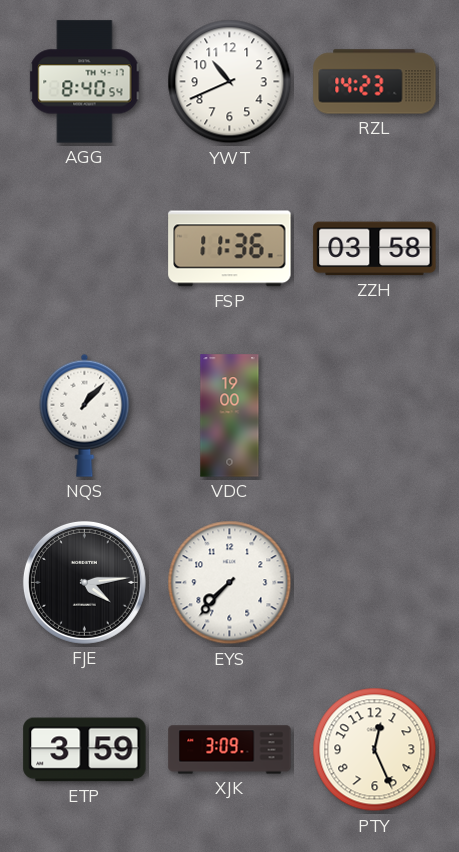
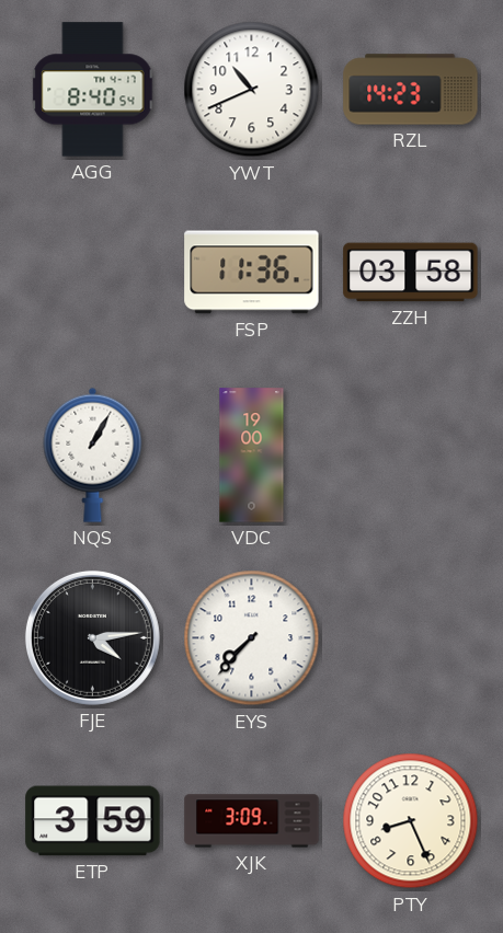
NQS: 1:07 -> 1:05 (93, 454)
PTY: 12:26 -> 8:26 (411, 821)
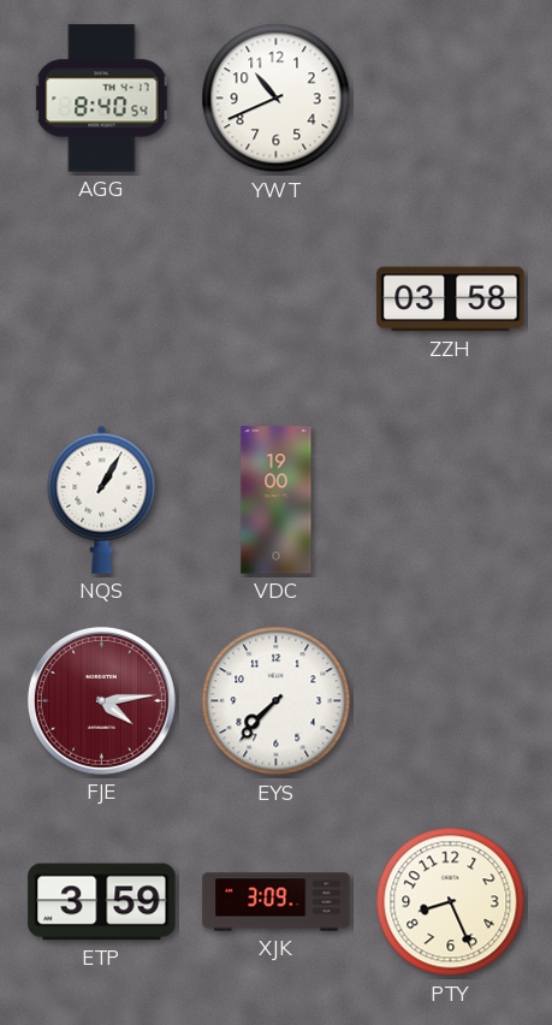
RZL: 14:23 -> none (411, 90)
FSP: 11:36 -> none (252, 273)
FJE dial: black -> burgundy (101, 700)
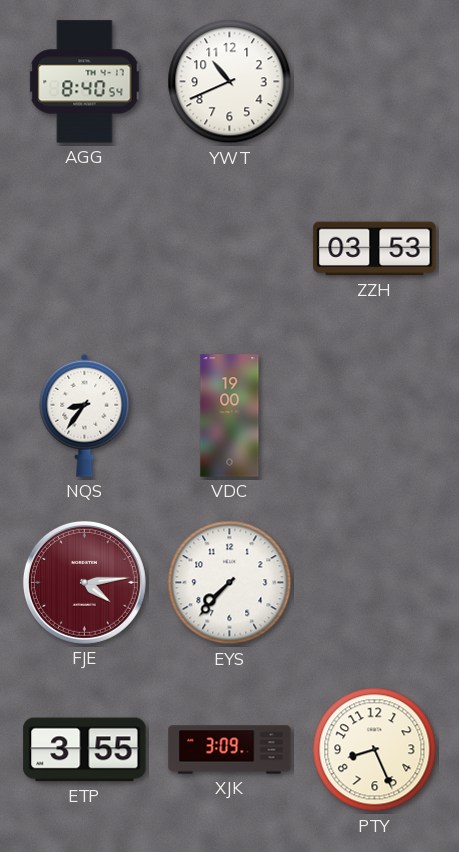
ZZH: 03:58 -> 03:53 (375, 249)
NQS: 1:05 -> 8:36 (85, 415)
ETP: 3:59 -> 3:55 (85, 750)
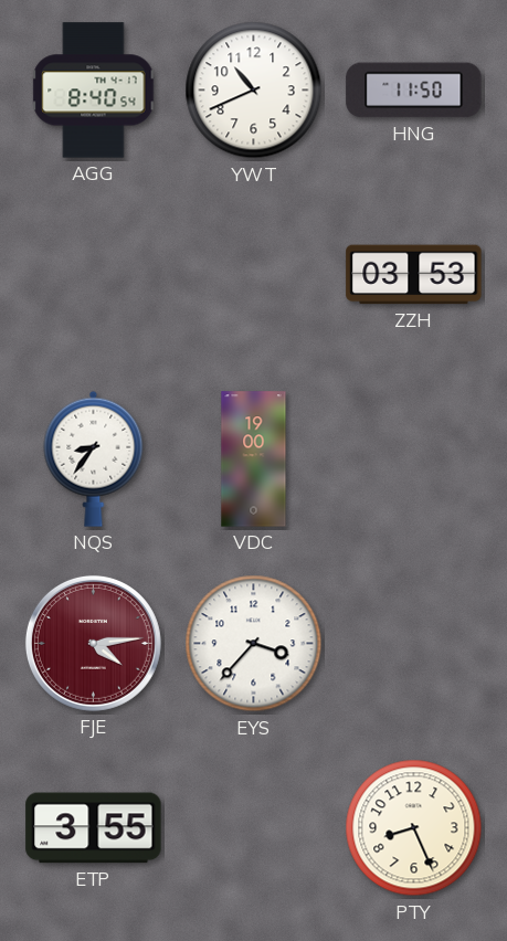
HNG: none -> 11:50 (414, 91)
EYS: 7:37 -> 3:37 (254, 644)
XJK: 3:09 -> none (230, 750)
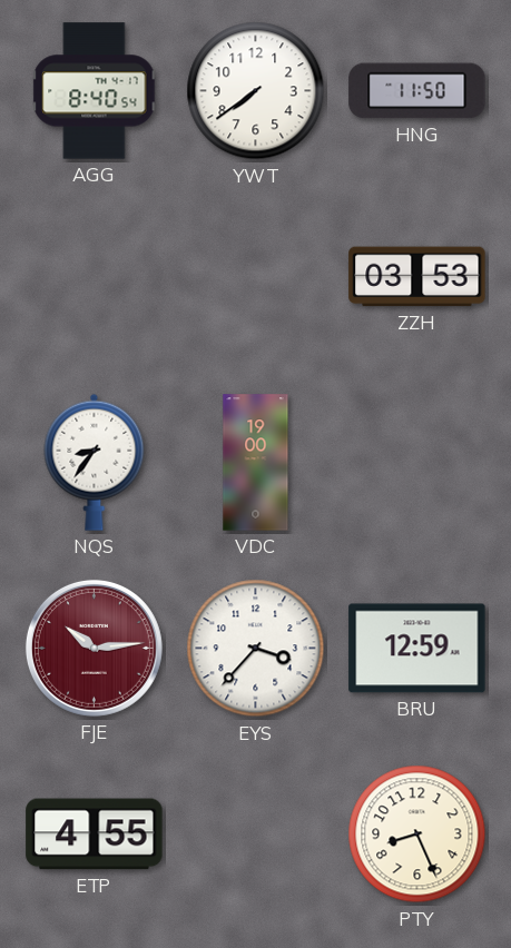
YWT: 10:41 -> 7:39 (256, 91)
FJE: 4:14 -> 10:14 (94, 648)
BRU: none -> 12:59 (417, 649)
ETP: 3:55 -> 4:55 (95, 835)
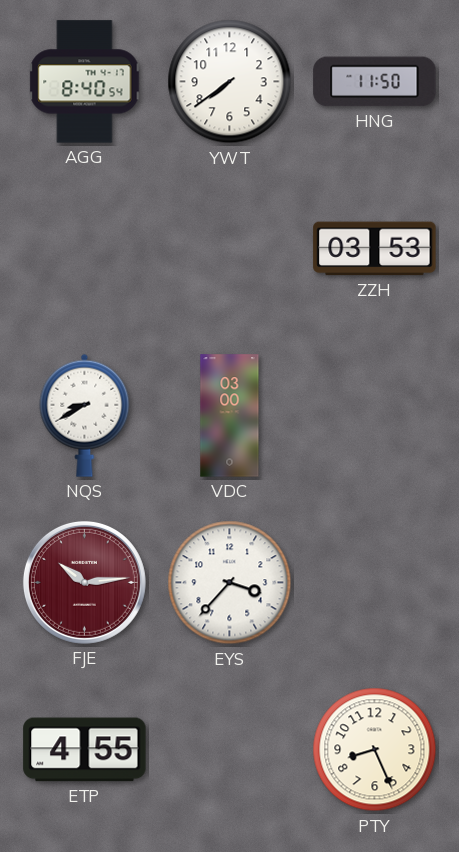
NQS: 8:36 -> 8:40 (85, 415)
VDC: 19:00 -> 03:00 (230, 416)
BRU: 12:59 -> none (417, 649)
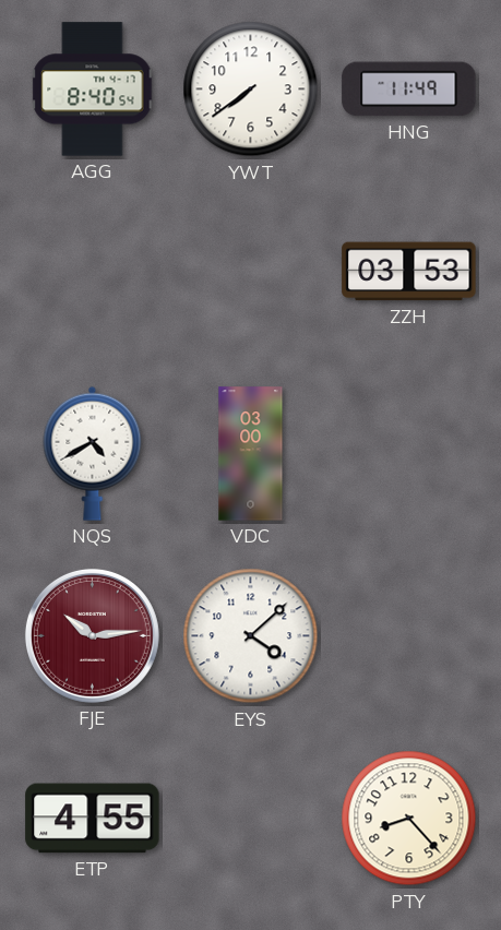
HNG: 11:50 -> 11:49 (409, 90)
NQS: 8:40 -> 4:40 (93, 453)
EYS: 3:37 -> 4:08 (251, 636)
PTY: 8:26 -> 8:23 (409, 819)
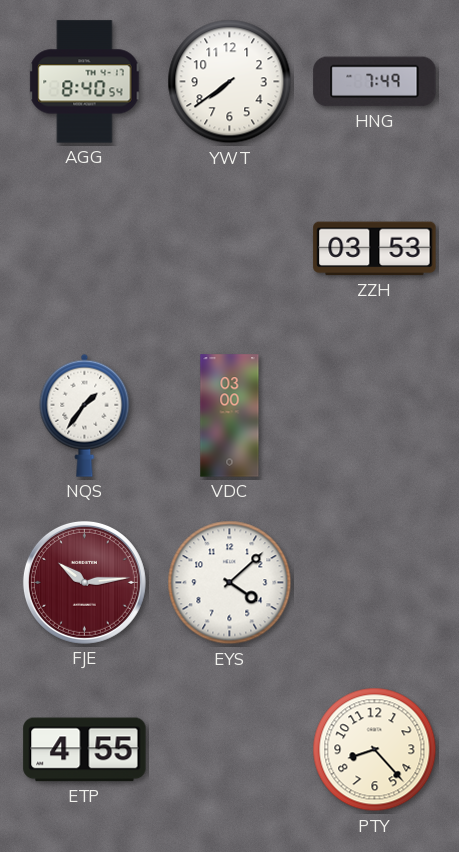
HNG: 11:49 -> 7:49 (375, 82)
NQS: 4:40 -> 1:36 (85, 415)
